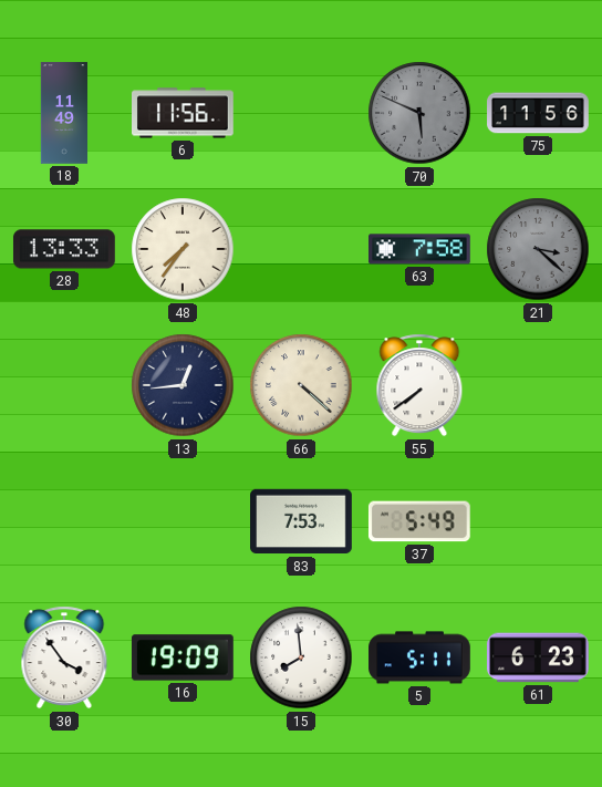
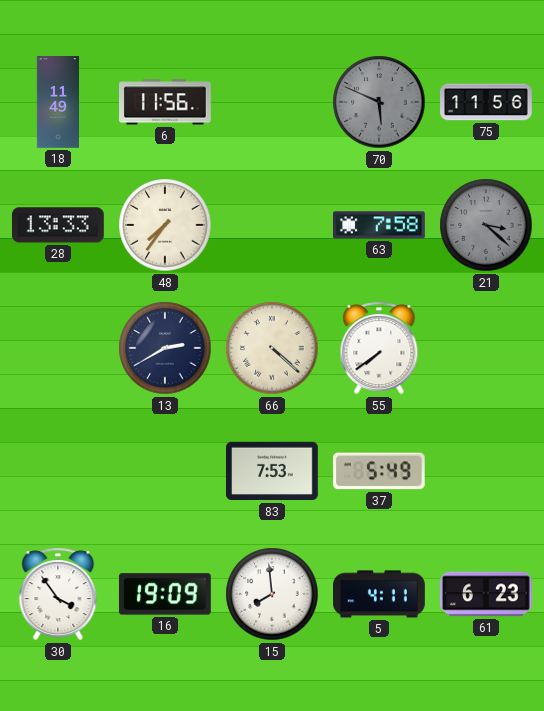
13: 12:44 -> 2:40 (165, 348)
5: 5:11 -> 4:11 (379, 594)
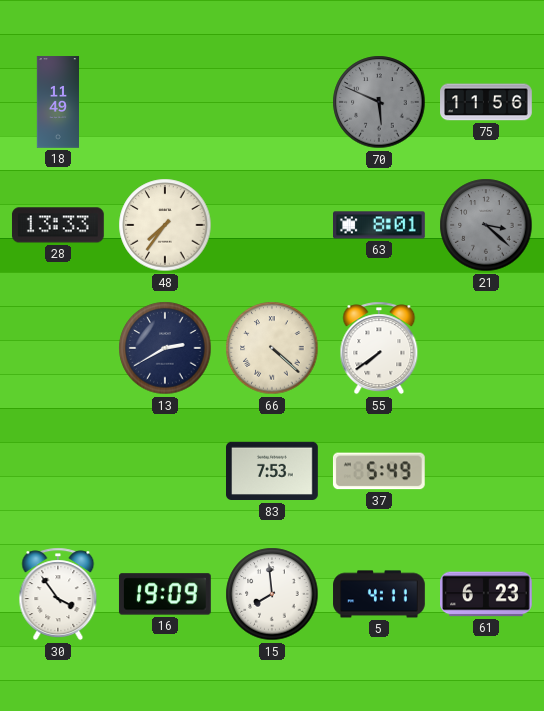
6: 11:56 -> none (166, 102)
63: 7:58 -> 8:01 (380, 225)
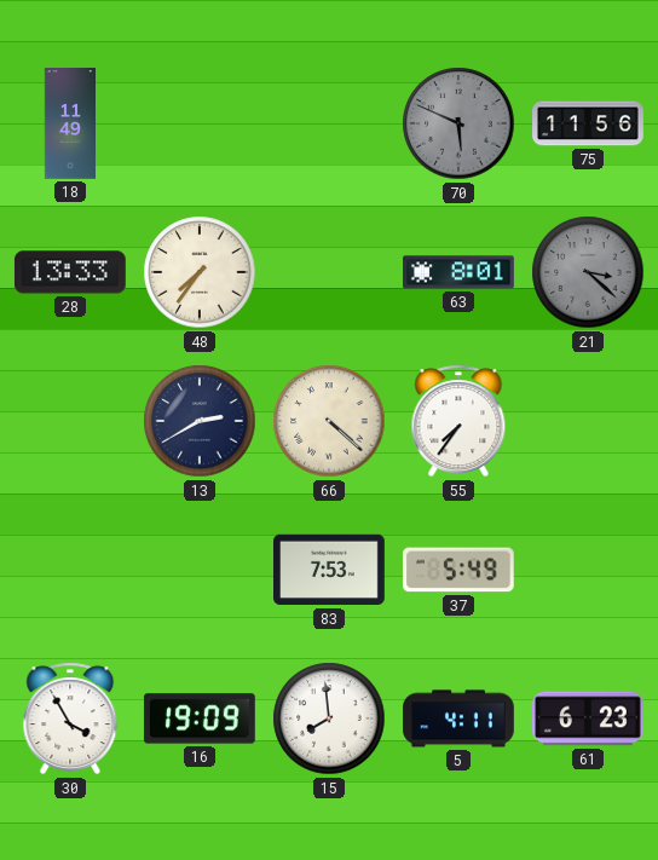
55: 7:39 -> 7:36 (458, 421)
30: 3:54 -> 3:55 (70, 718)
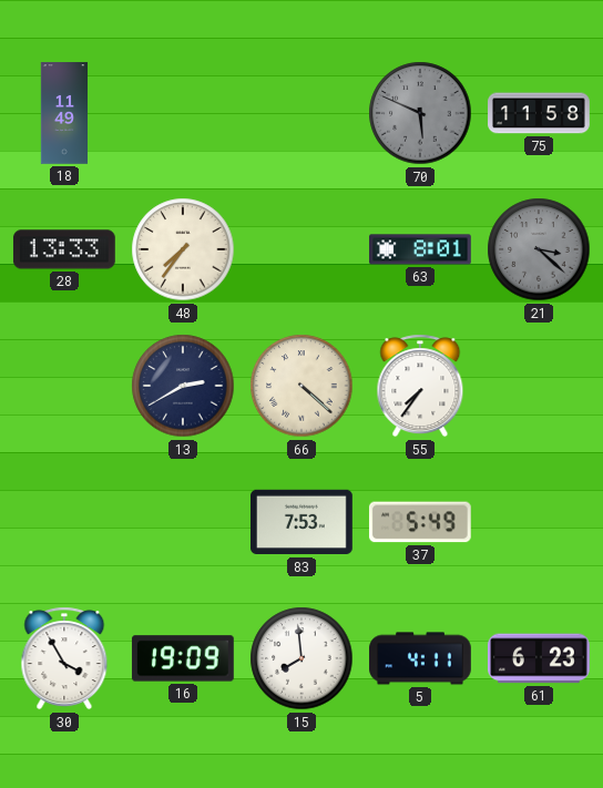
75: 11:56 -> 11:58 (539, 113)
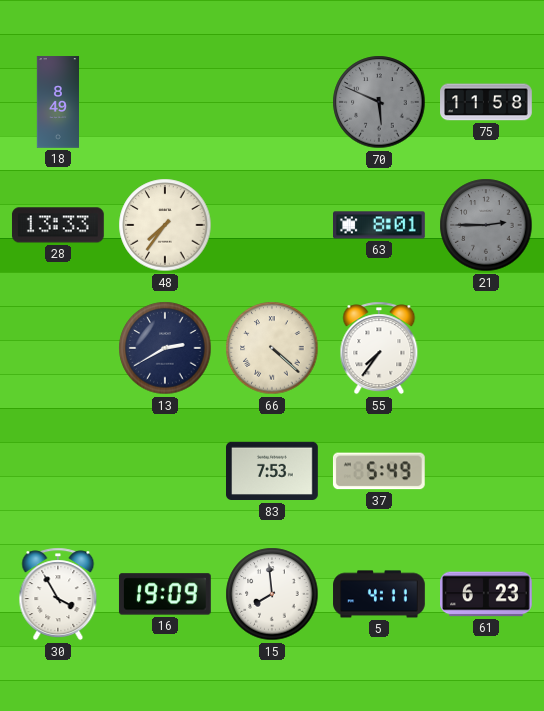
18: 11:49 -> 8:49 (58, 102)
21: 3:22 -> 2:45 (486, 225)
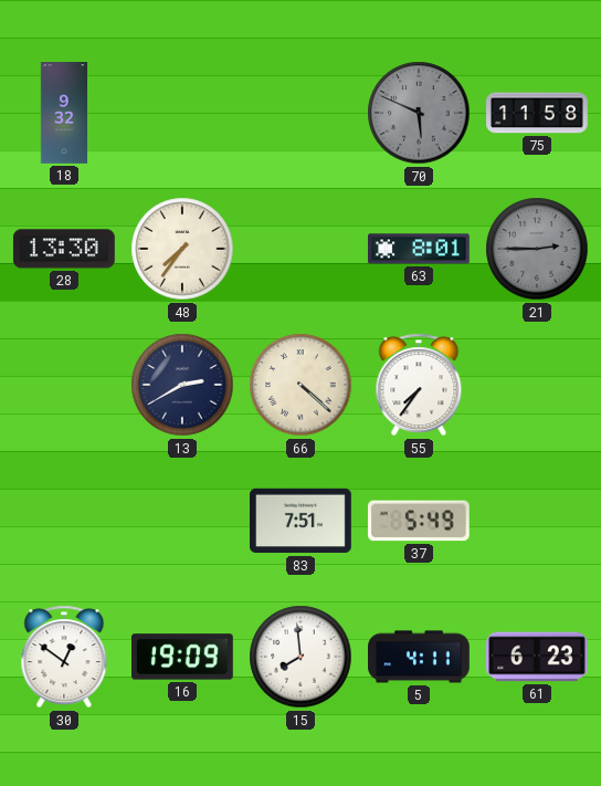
18: 8:49 -> 9:32 (64, 113)
28: 13:33 -> 13:30 (64, 249)
83: 7:53 -> 7:51 (302, 521)
30: 3:55 -> 12:51 (64, 657)
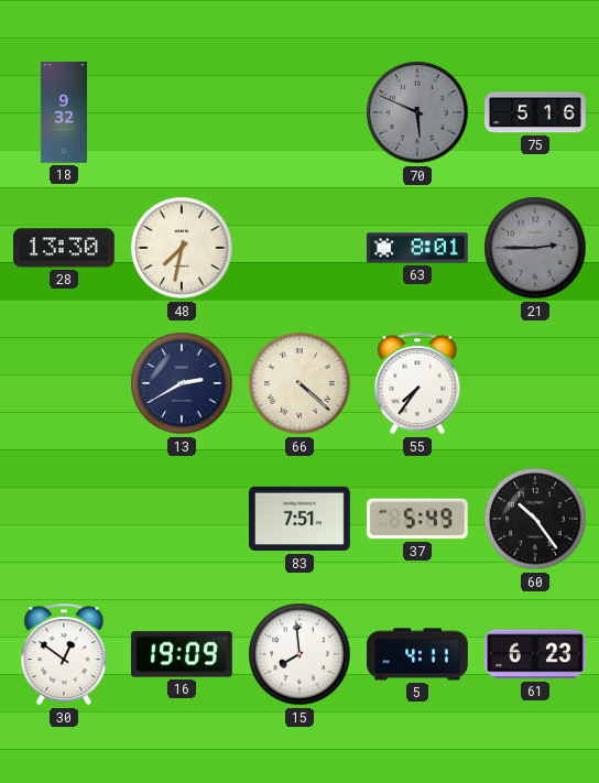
75: 11:58 -> 5:16 (535, 112)
48: 7:36 -> 7:32 (182, 248)
60: none -> 10:24 (535, 519)
